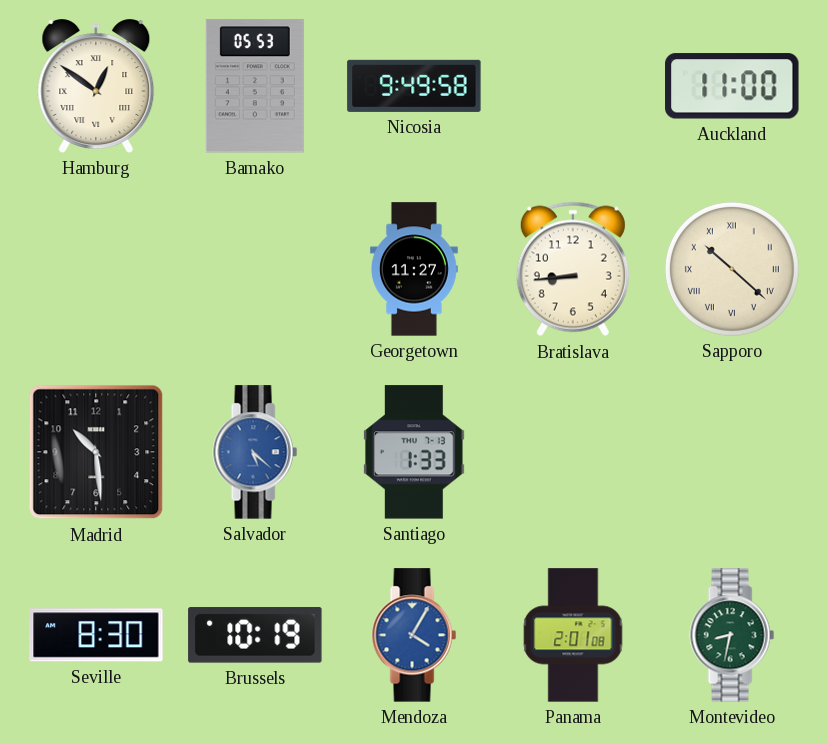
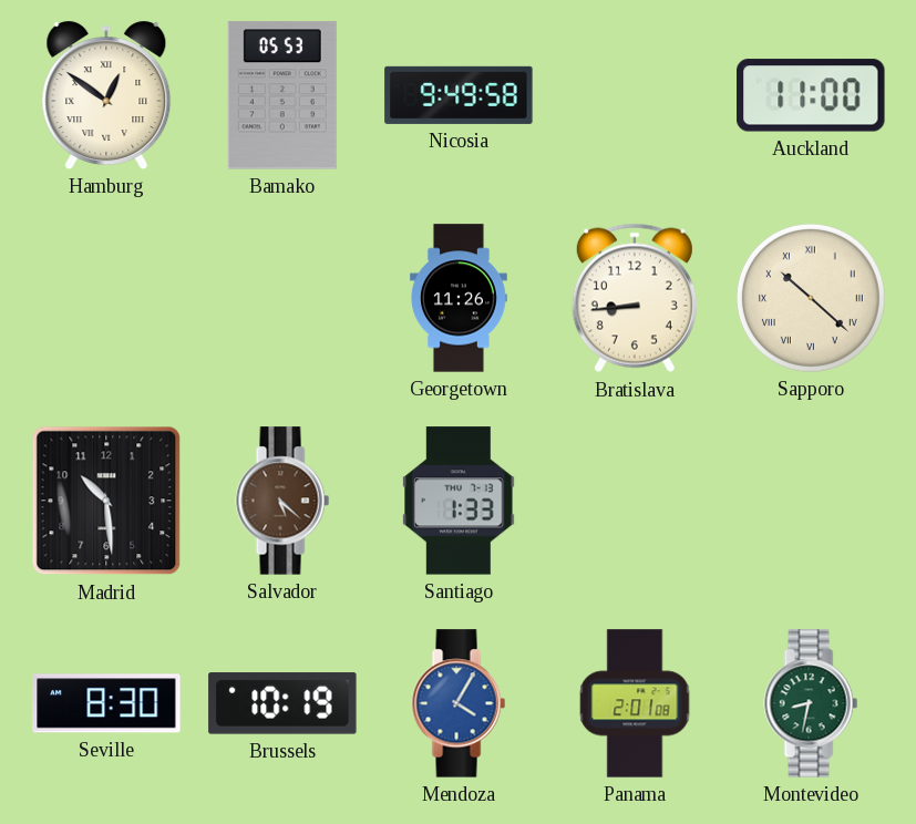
Georgetown: 11:27 -> 11:26 (460, 298)
Salvador dial: blue -> brown (282, 501)
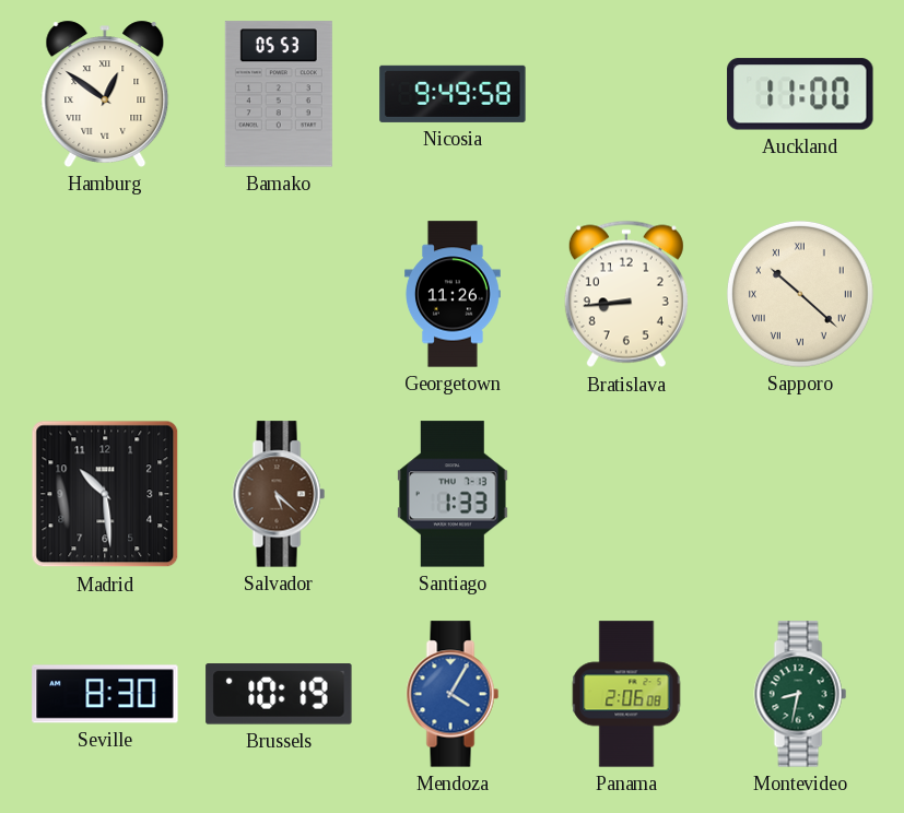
Panama: 2:01 -> 2:06 (626, 694)
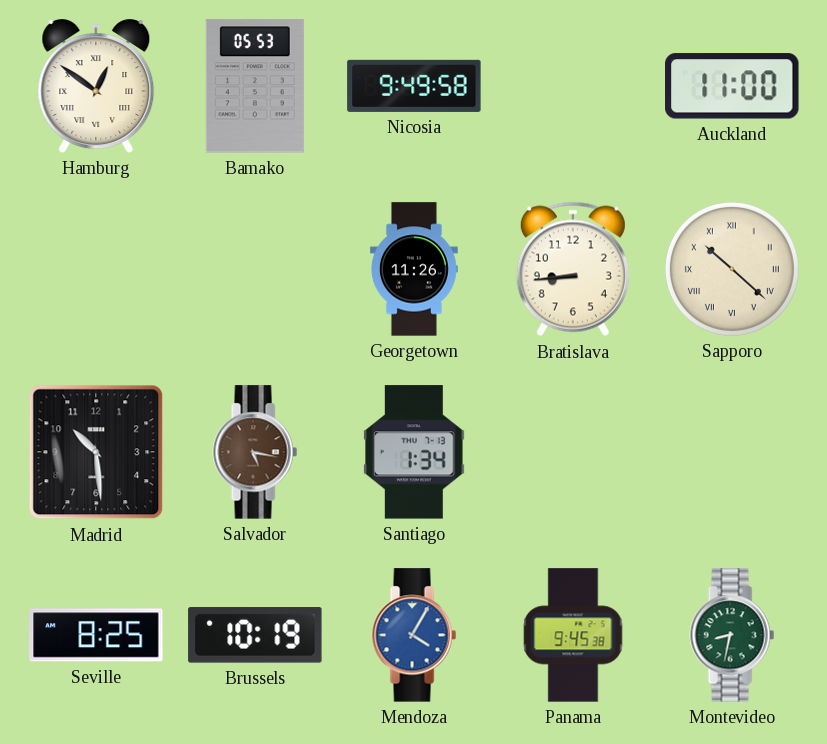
Salvador: 5:22 -> 5:17 (255, 452)
Santiago: 1:33 -> 1:34 (414, 452)
Seville: 8:30 -> 8:25 (96, 635)
Panama: 2:06 -> 9:45 (573, 635)
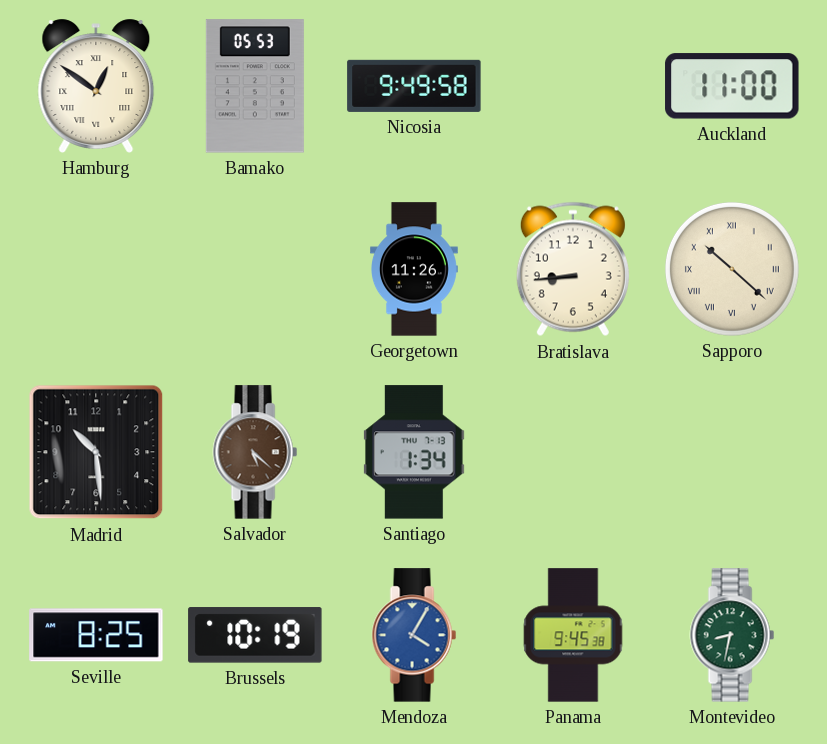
Salvador: 5:17 -> 5:22 (255, 452)
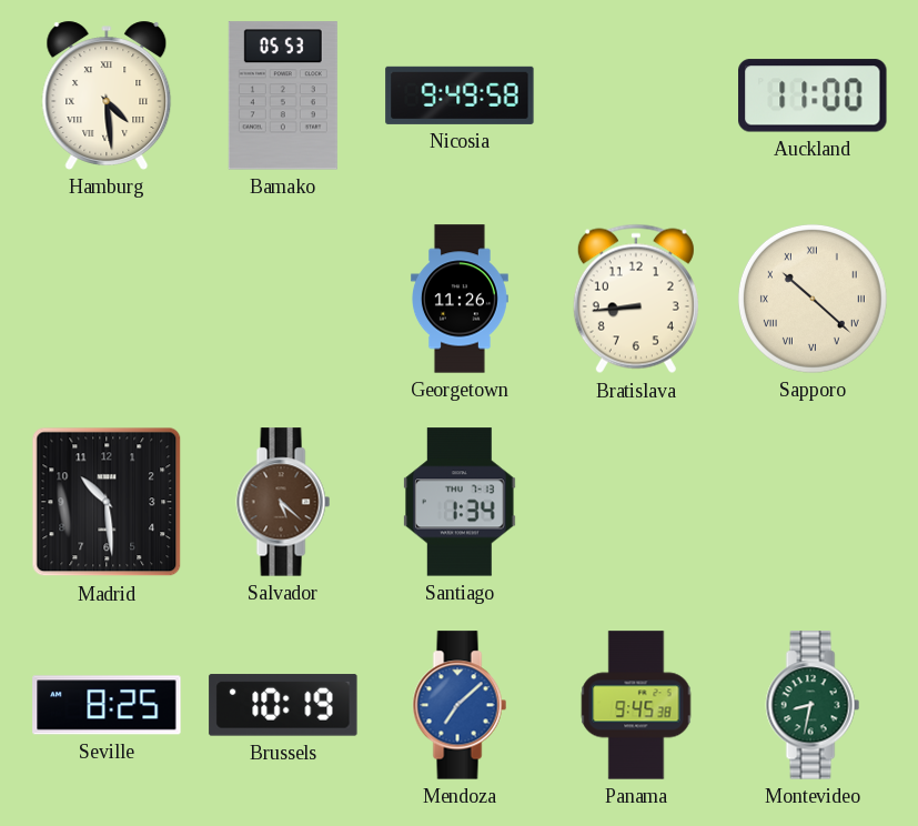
Hamburg: 12:51 -> 4:29 (107, 95)
Mendoza: 4:05 -> 7:08 (460, 705)
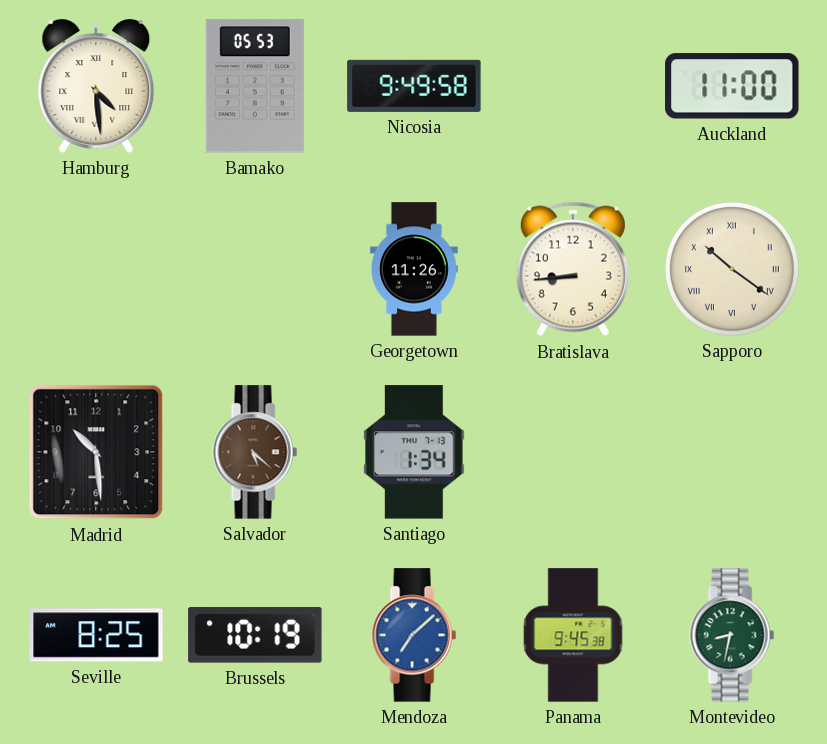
Sapporo: 10:22 -> 10:21 (732, 269)
